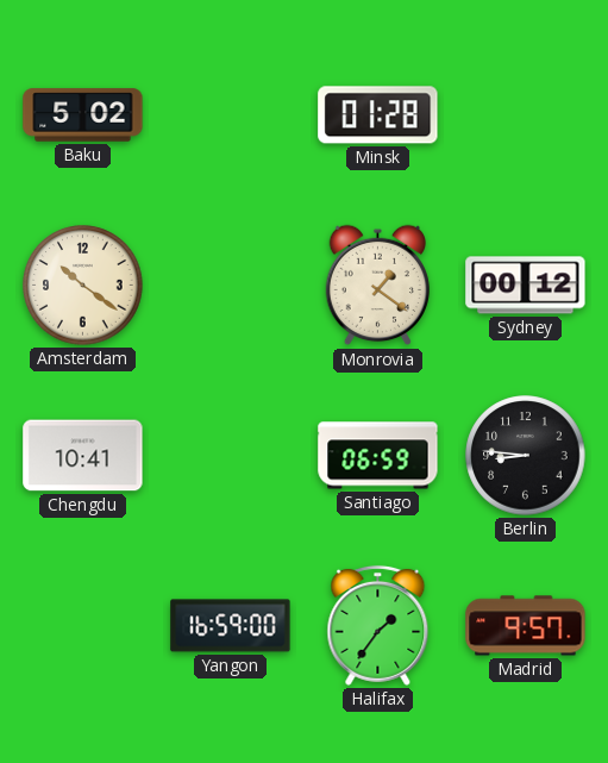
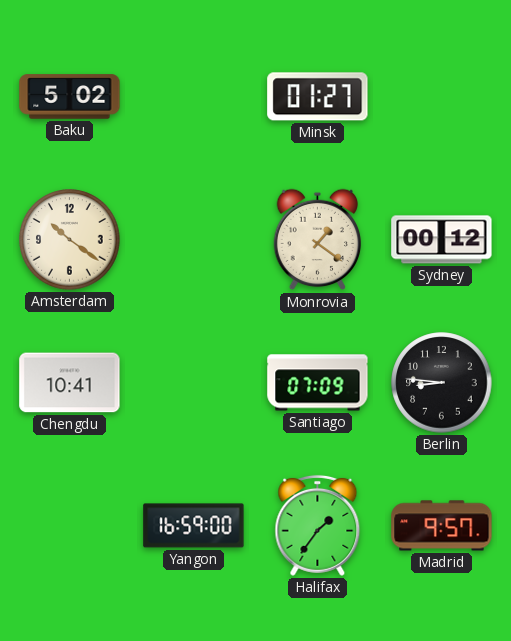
Minsk: 01:28 -> 01:27 (318, 97)
Santiago: 06:59 -> 07:09 (318, 383)
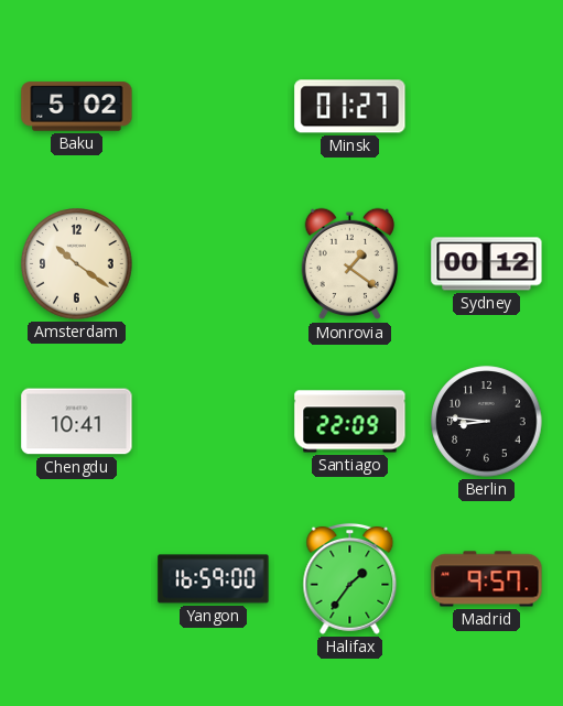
Santiago: 07:09 -> 22:09 (350, 422)
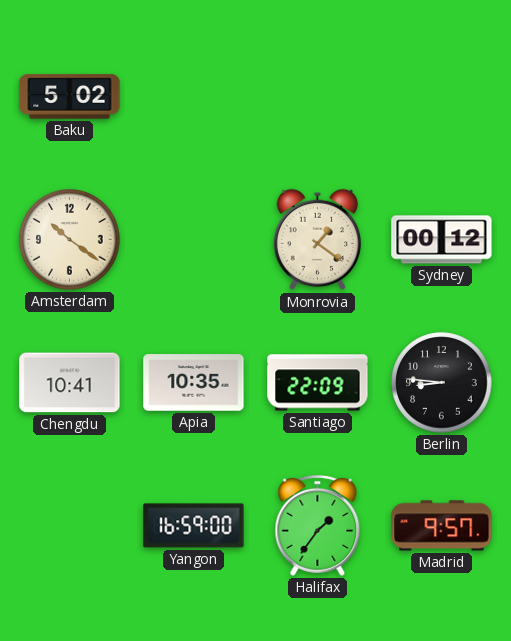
Minsk: 01:27 -> none (350, 107)
Apia: none -> 10:35 (194, 383)
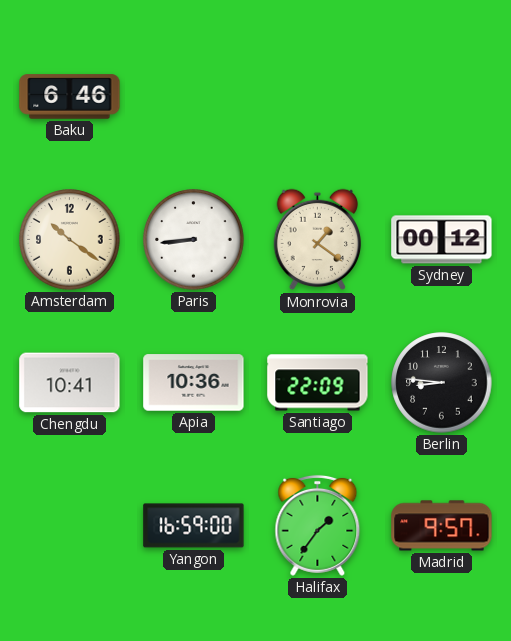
Baku: 5:02 -> 6:46 (70, 97)
Paris: none -> 8:44 (194, 240)
Apia: 10:35 -> 10:36 (194, 383)
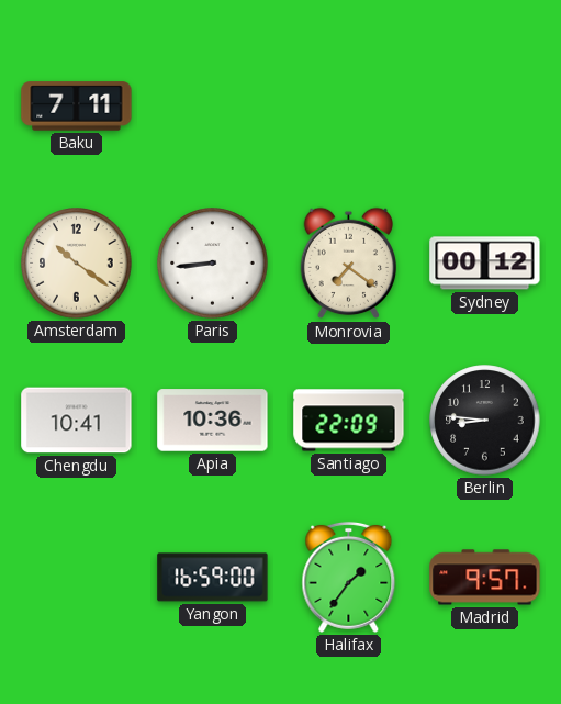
Baku: 6:46 -> 7:11 (77, 107)
Monrovia: 1:21 -> 7:21 (349, 264)
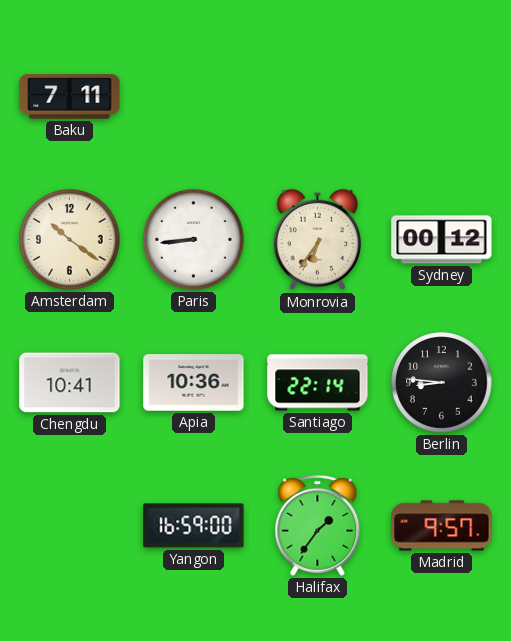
Monrovia: 7:21 -> 6:36 (318, 240)
Santiago: 22:09 -> 22:14 (318, 383)
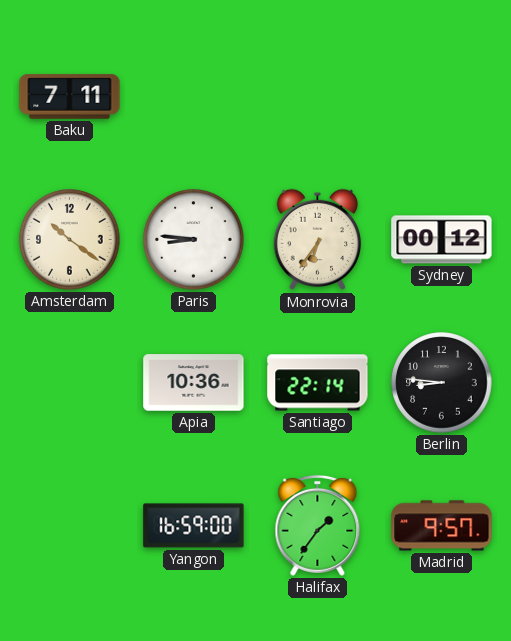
Paris: 8:44 -> 8:46 (194, 240)
Chengdu: 10:41 -> none (70, 383)
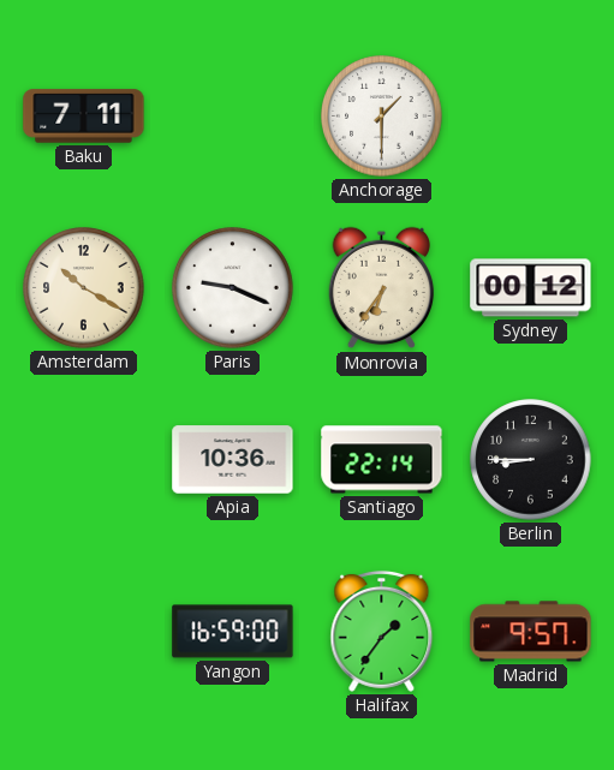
Anchorage: none -> 1:30 (382, 117)
Amsterdam: 10:21 -> 10:20 (84, 288)
Paris: 8:46 -> 9:19 (233, 288)
Berlin: 8:46 -> 8:45 (531, 460)
